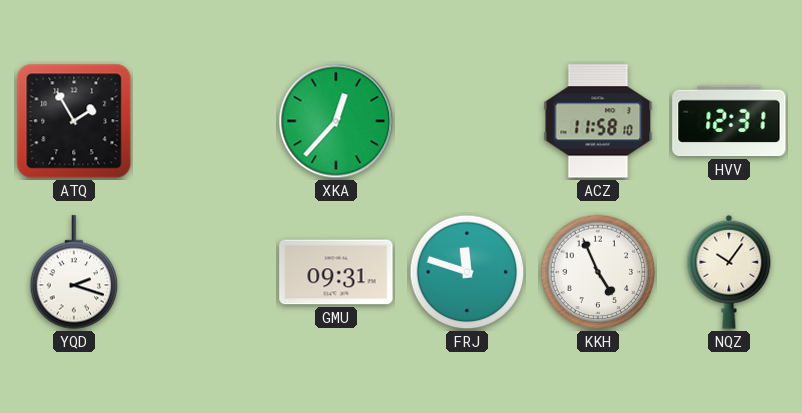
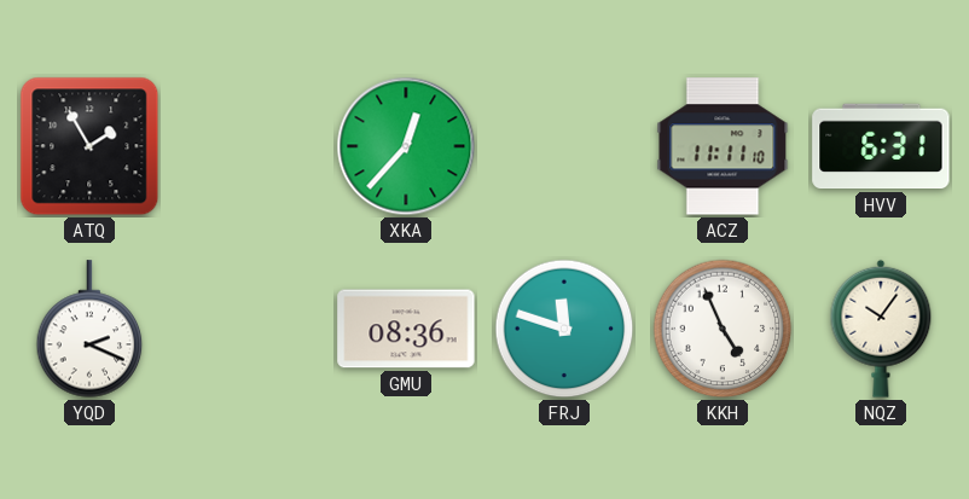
ACZ: 11:58 -> 11:11 (723, 146)
HVV: 12:31 -> 6:31 (881, 146)
YQD: 2:18 -> 2:19 (89, 329)
GMU: 09:31 -> 08:36 (406, 329)
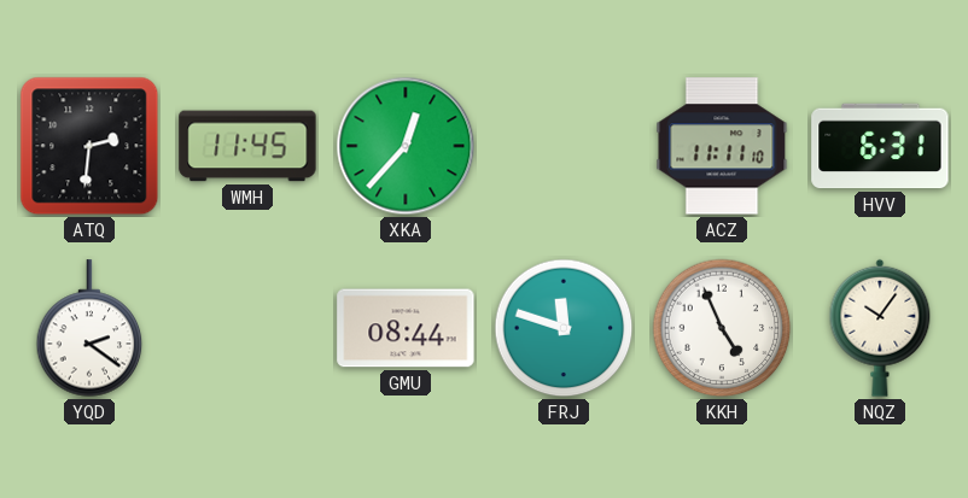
ATQ: 1:55 -> 2:31 (89, 146)
WMH: none -> 11:45 (247, 146)
YQD: 2:19 -> 2:21 (89, 328)
GMU: 08:36 -> 08:44 (406, 328)
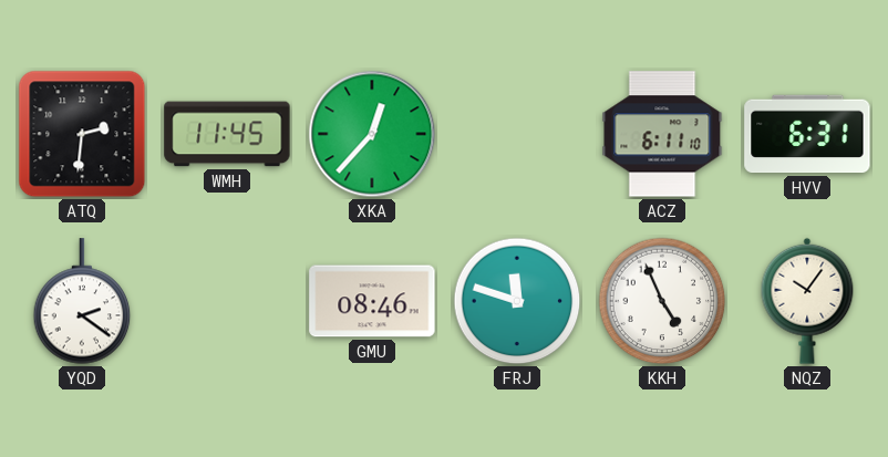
ACZ: 11:11 -> 6:11 (662, 134)
GMU: 08:44 -> 08:46 (372, 301)
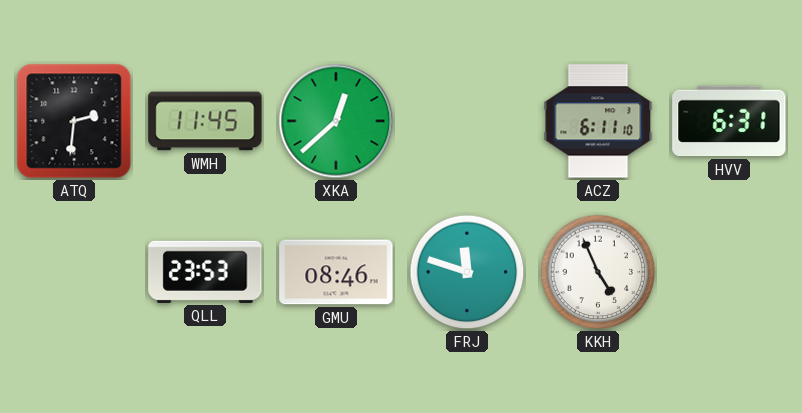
XKA: 12:37 -> 12:38 (336, 121)
YQD: 2:21 -> none (82, 301)
QLL: none -> 23:53 (205, 272)
NQZ: 10:06 -> none (807, 301)
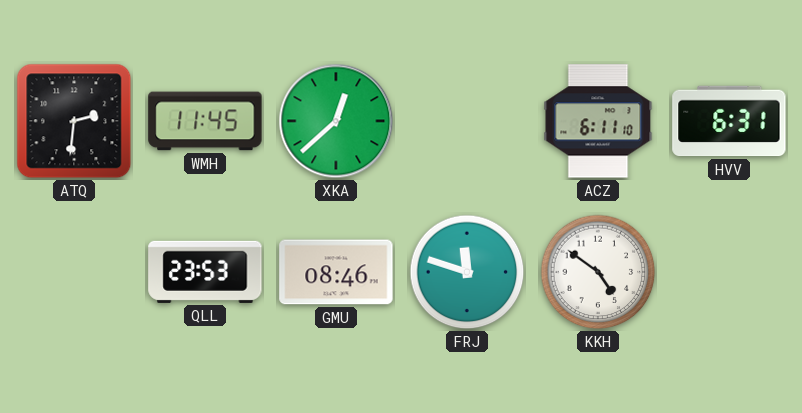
KKH: 4:56 -> 4:51 (598, 272)
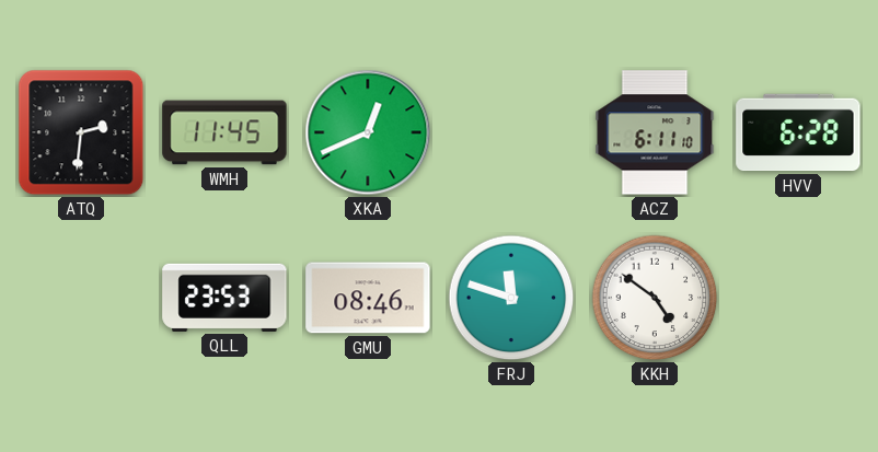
XKA: 12:38 -> 12:41 (368, 132)
HVV: 6:31 -> 6:28 (798, 132)
